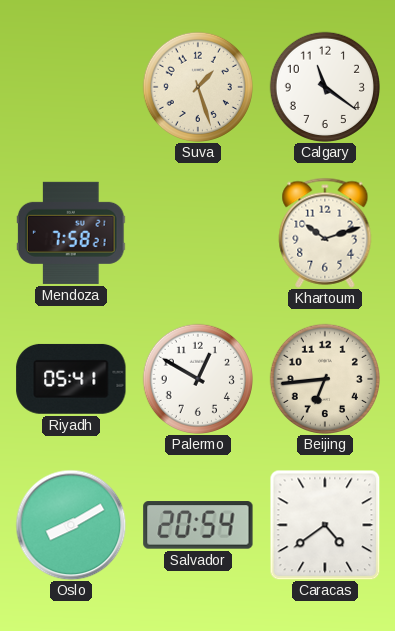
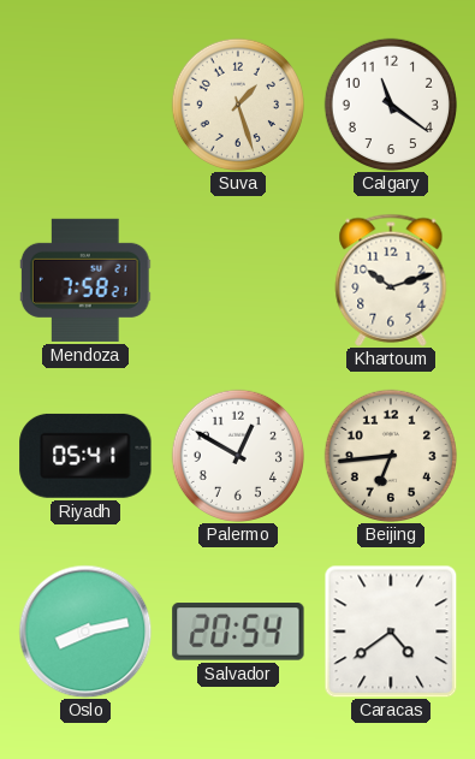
Oslo: 8:10 -> 8:13 (85, 631)
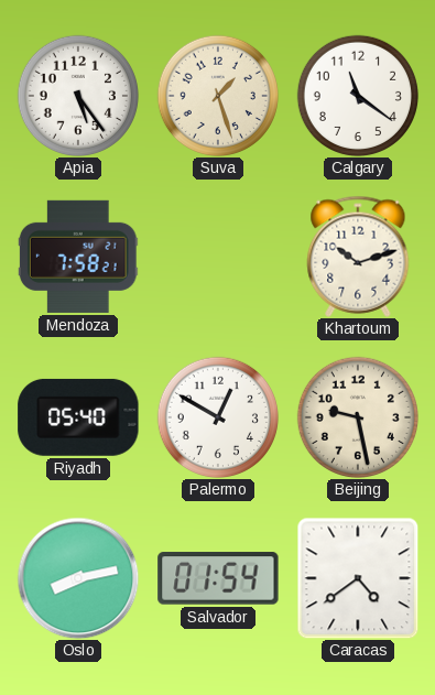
Apia: none -> 5:24 (77, 95)
Riyadh: 05:41 -> 05:40 (78, 417)
Beijing: 6:44 -> 9:28 (357, 416)
Salvador: 20:54 -> 01:54 (218, 578)
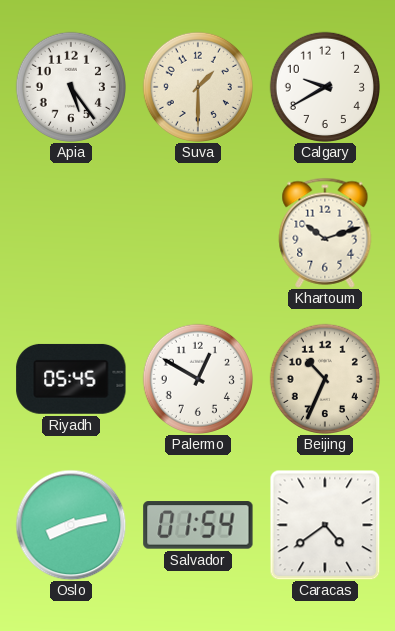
Suva: 1:27 -> 1:30 (197, 86)
Calgary: 11:21 -> 9:40 (324, 86)
Mendoza: 7:58 -> none (78, 257)
Riyadh: 05:40 -> 05:45 (71, 379)
Beijing: 9:28 -> 10:34 (324, 378)
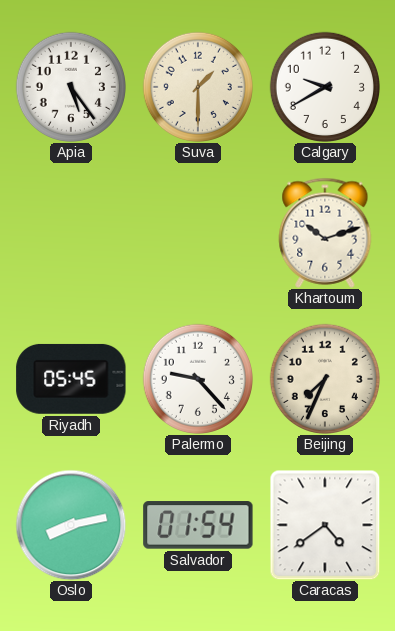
Palermo: 12:50 -> 9:23 (197, 378)
Beijing: 10:34 -> 7:34 (324, 378)
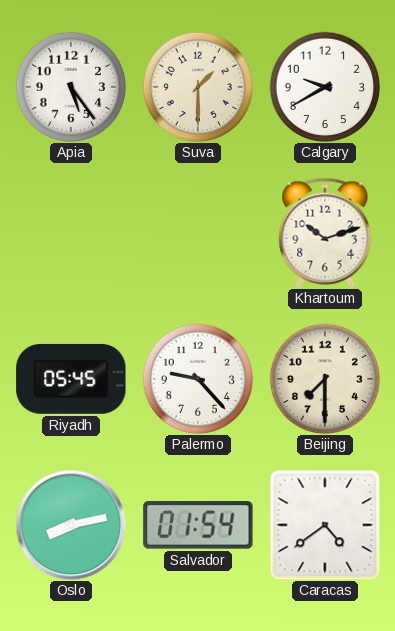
Beijing: 7:34 -> 7:30 (324, 378)
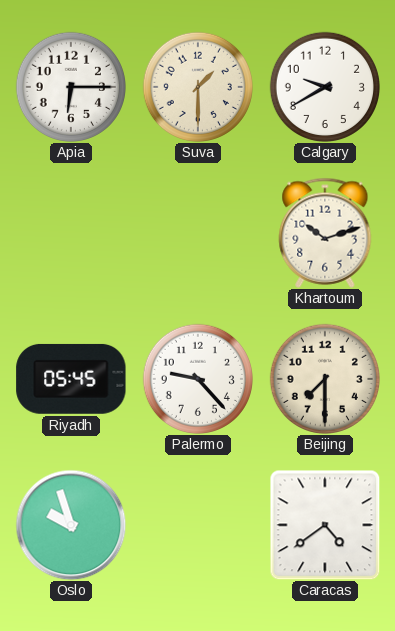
Apia: 5:24 -> 6:15 (70, 86)
Oslo: 8:13 -> 9:57 (71, 525)
Salvador: 01:54 -> none (198, 525)
